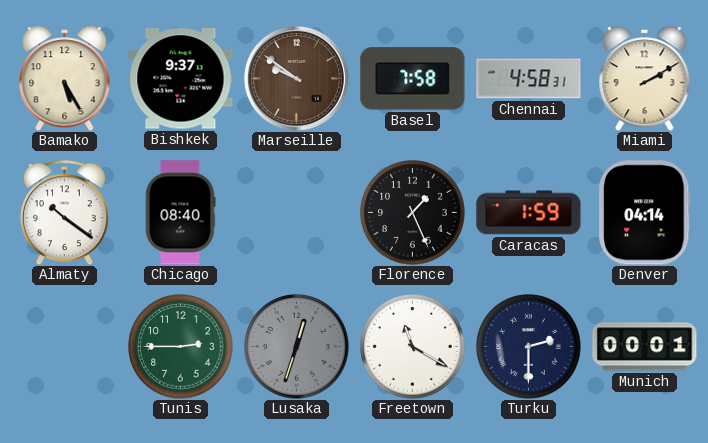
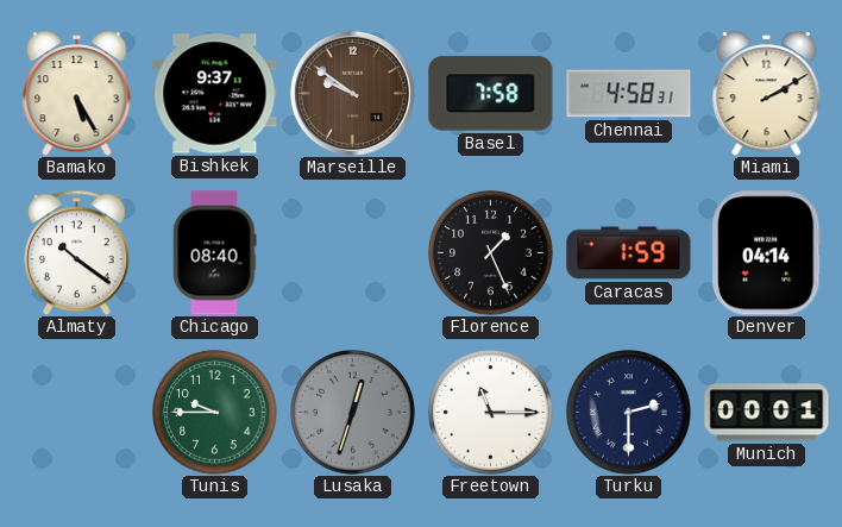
Tunis: 2:45 -> 9:45 (215, 413)
Freetown: 11:20 -> 11:15 (491, 413)
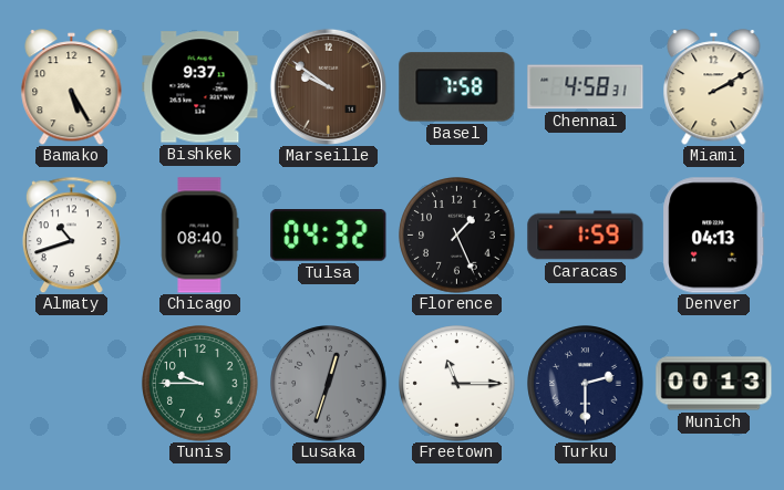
Almaty: 10:21 -> 10:42 (71, 234)
Tulsa: none -> 04:32 (329, 236)
Denver: 04:14 -> 04:13 (714, 236)
Munich: 00:01 -> 00:13 (714, 384)
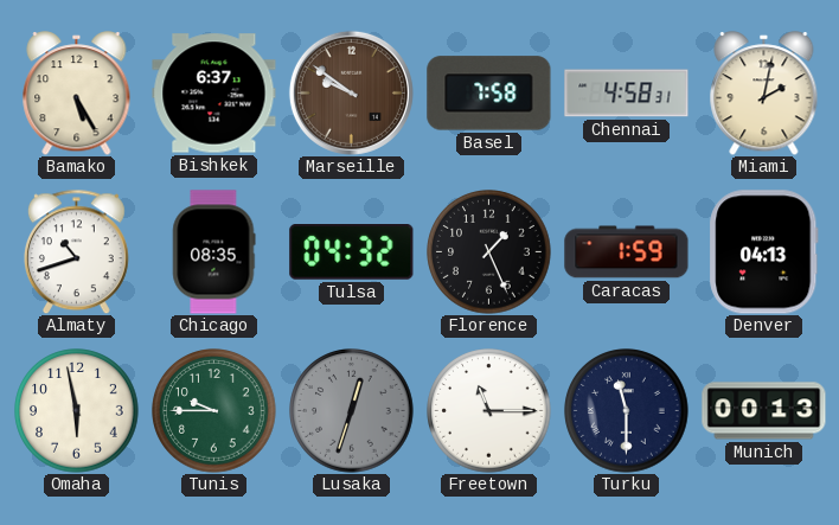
Bishkek: 9:37 -> 6:37 (214, 94)
Miami: 2:10 -> 2:02 (764, 94)
Chicago: 08:40 -> 08:35 (214, 252)
Omaha: none -> 5:58 (77, 411)
Turku: 2:30 -> 11:30 (627, 411)
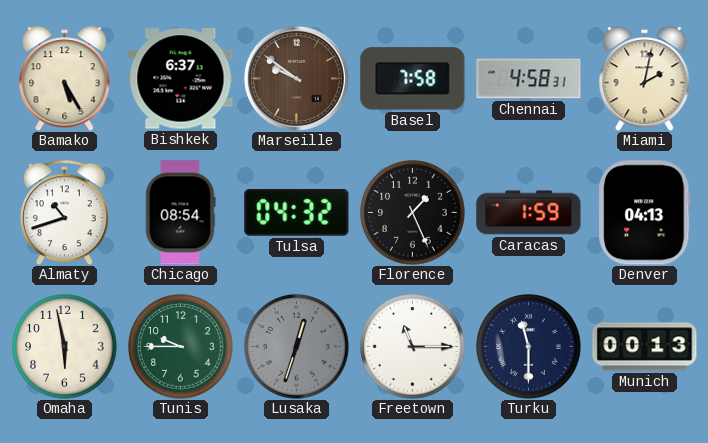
Chicago: 08:35 -> 08:54 (181, 213)
